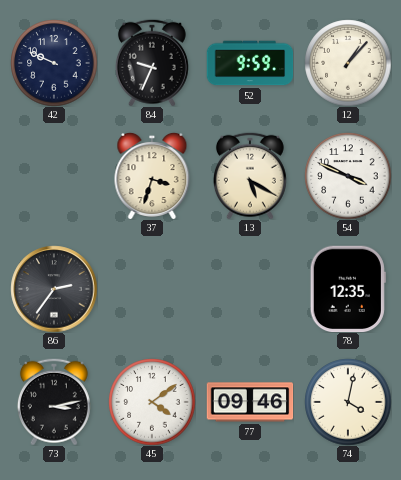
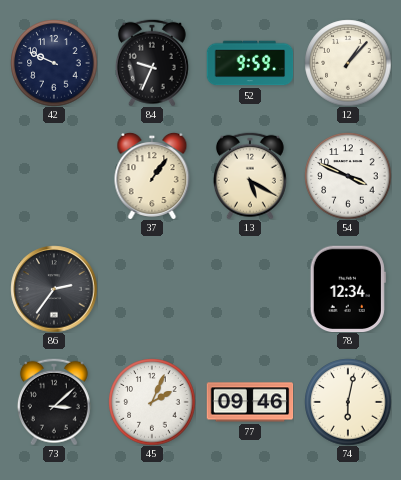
37: 3:33 -> 1:06 (152, 176)
78: 12:35 -> 12:34 (348, 289)
73: 3:13 -> 3:08 (54, 402)
45: 4:09 -> 2:04 (152, 402)
74: 4:02 -> 6:02 (348, 402)
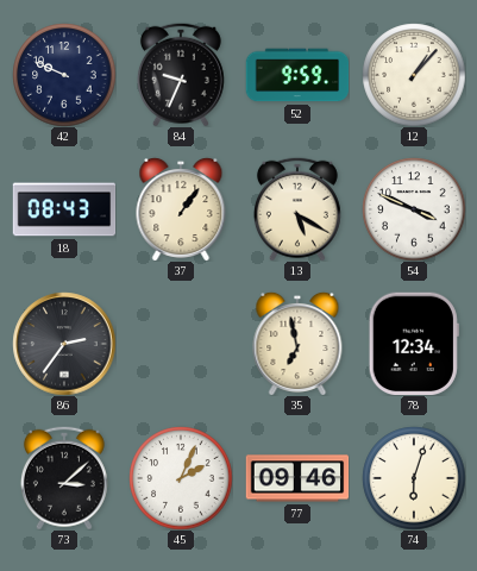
18: none -> 08:43 (64, 209)
35: none -> 6:58 (297, 344)
74: 6:02 -> 6:03 (414, 478)
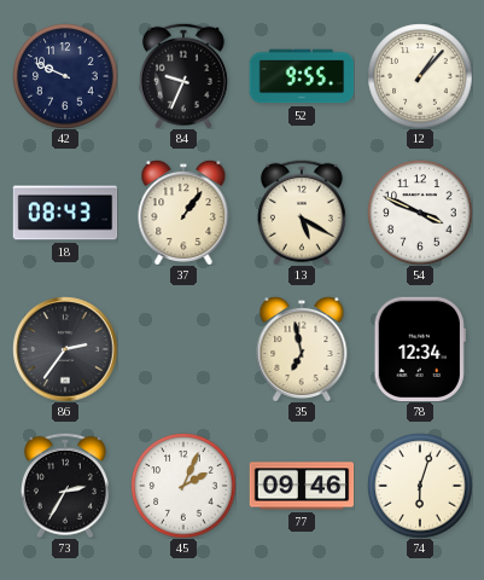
52: 9:59 -> 9:55 (302, 76)
73: 3:08 -> 2:35 (65, 486)
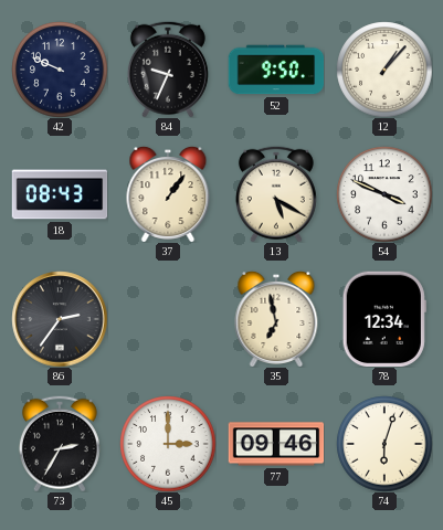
52: 9:55 -> 9:50 (276, 70)
45: 2:04 -> 3:00 (168, 444)
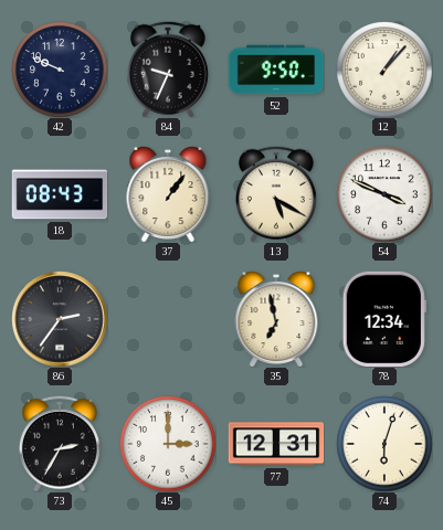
77: 09:46 -> 12:31 (276, 444)
